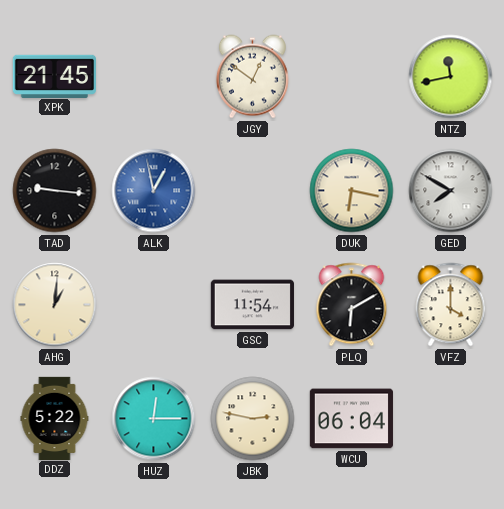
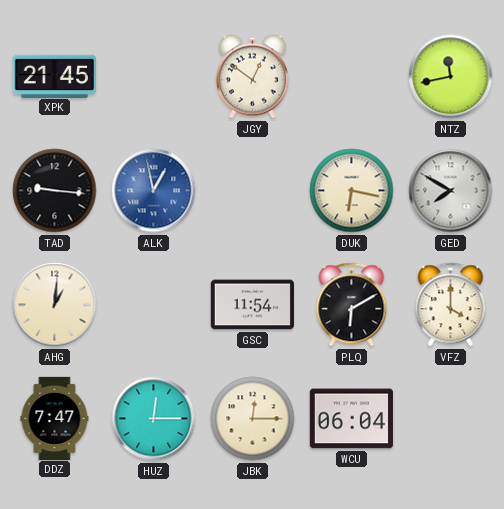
DDZ: 5:22 -> 7:47 (55, 418)
JBK: 2:47 -> 12:15 (253, 419)
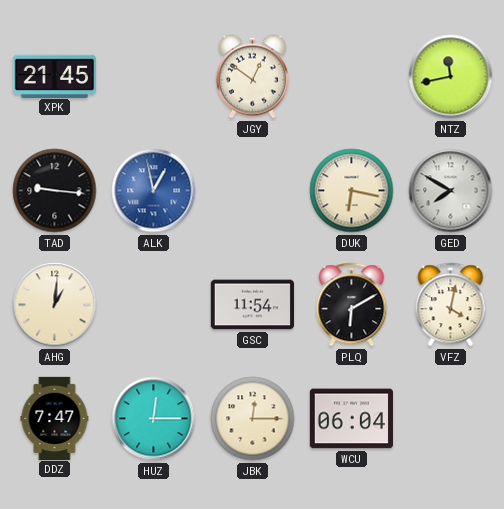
VFZ: 4:00 -> 4:02 (451, 305)
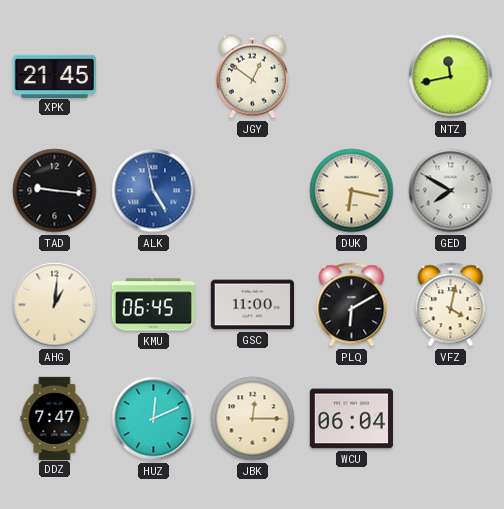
ALK: 12:58 -> 4:58 (154, 191)
KMU: none -> 06:45 (153, 305)
GSC: 11:54 -> 11:00 (252, 305)
HUZ: 12:15 -> 12:11 (154, 419)
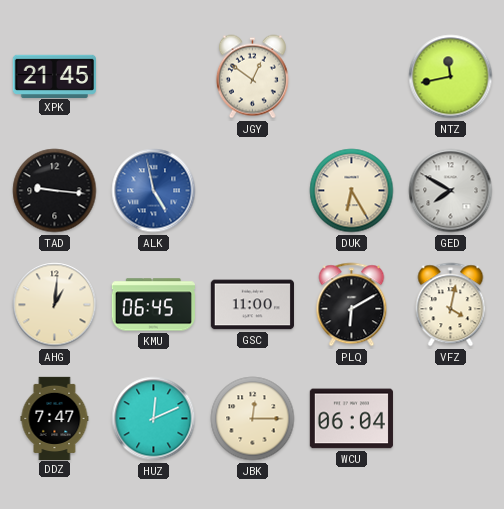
DUK: 6:17 -> 6:25 (352, 191)
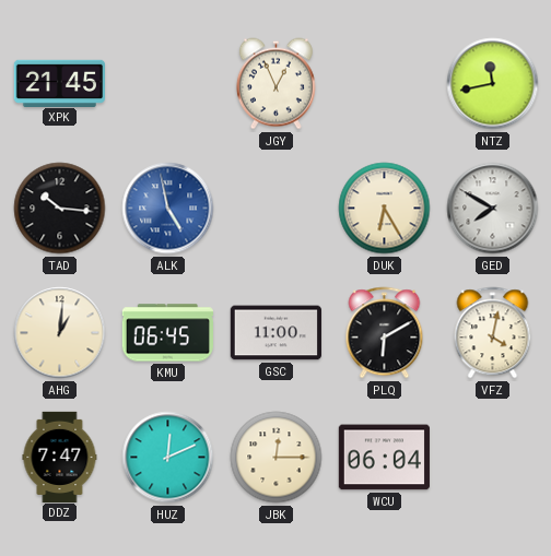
JGY: 12:51 -> 12:56 (275, 84)
TAD: 9:16 -> 10:16 (60, 209)
